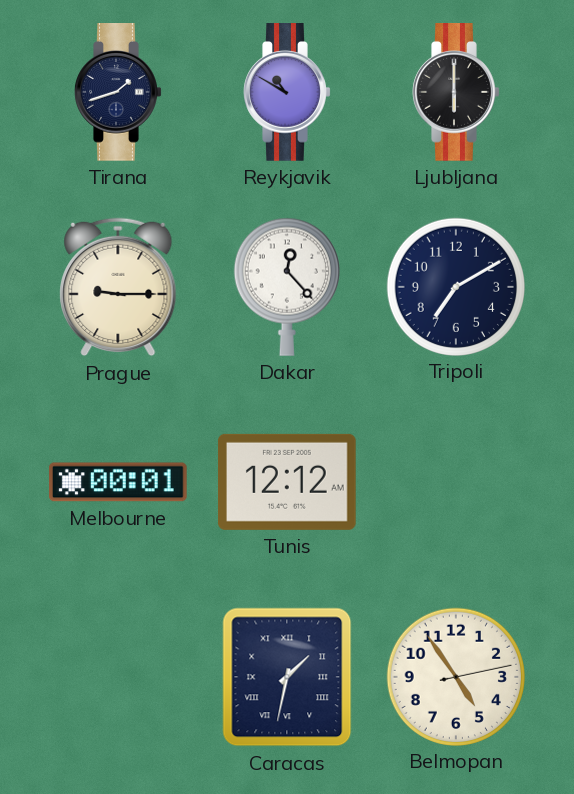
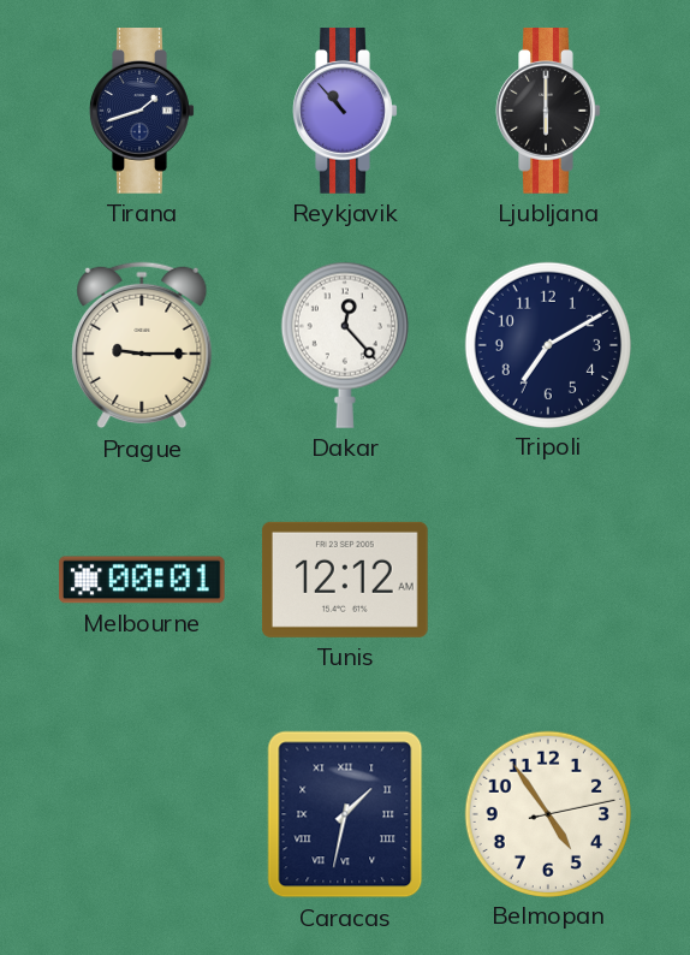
Reykjavik: 10:50 -> 10:53 (345, 112)
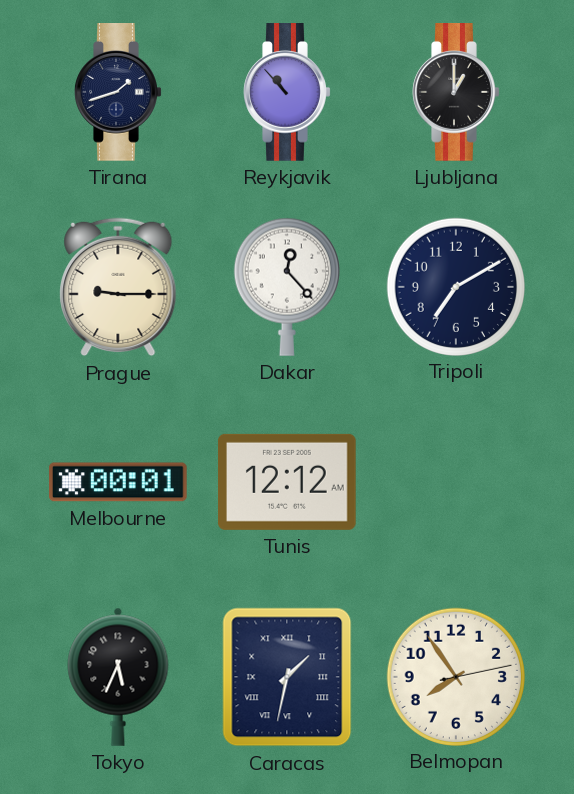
Ljubljana: 6:00 -> 1:00 (456, 93)
Tokyo: none -> 5:34 (118, 677)
Belmopan: 4:54 -> 7:54 (455, 676)
